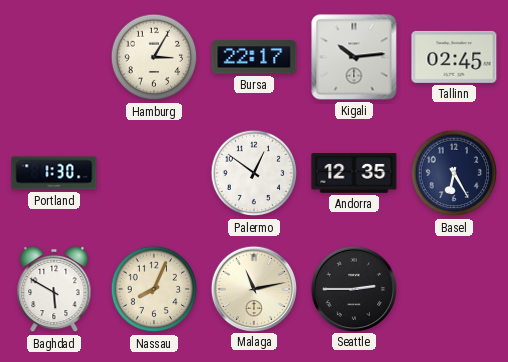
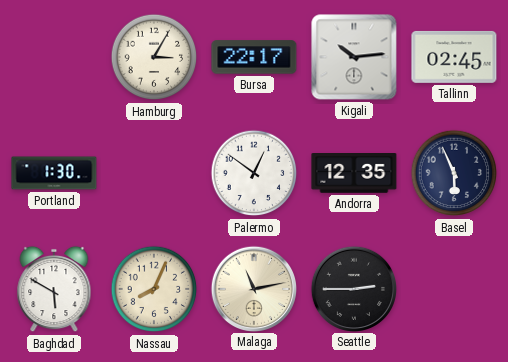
Basel: 6:25 -> 5:56 (454, 173)
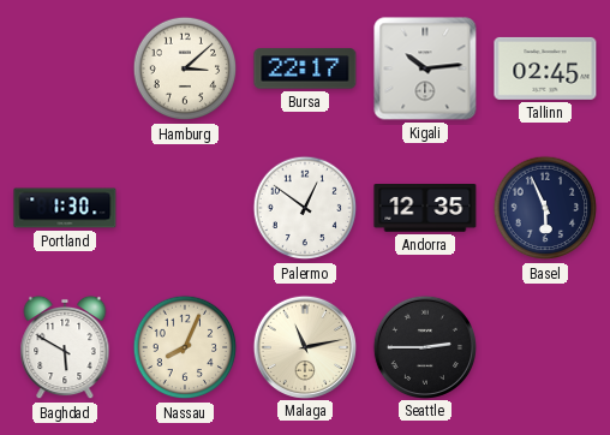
Hamburg: 3:05 -> 3:08 (185, 68)
